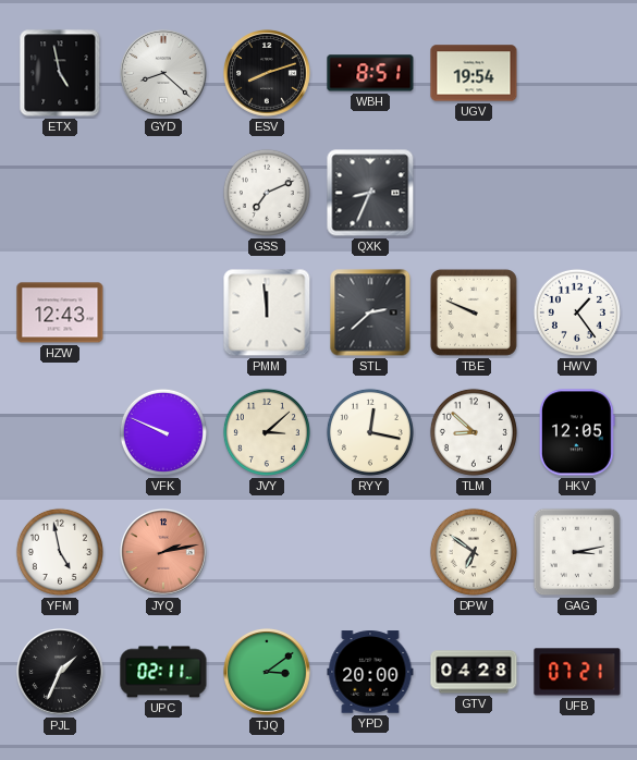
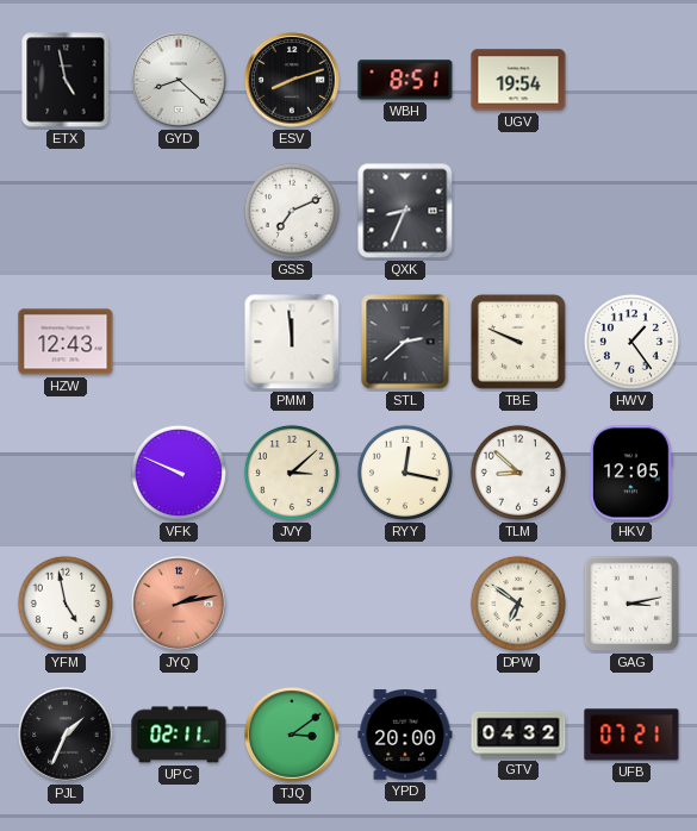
GTV: 04:28 -> 04:32 (518, 735)
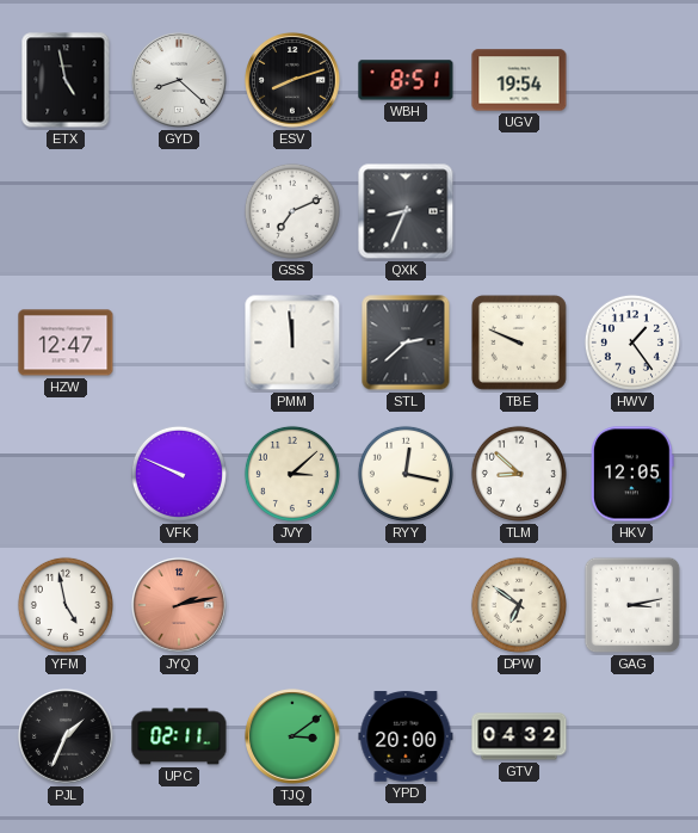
HZW: 12:43 -> 12:47 (66, 343)
UFB: 07:21 -> none (631, 735)
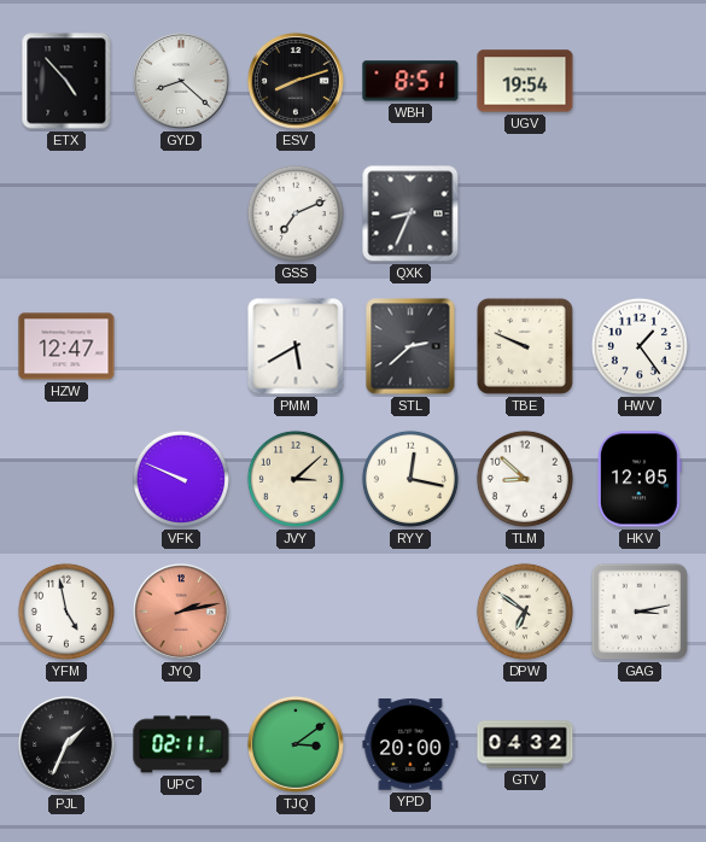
ETX: 4:58 -> 4:53 (66, 81)
PMM: 11:59 -> 5:40 (296, 346)
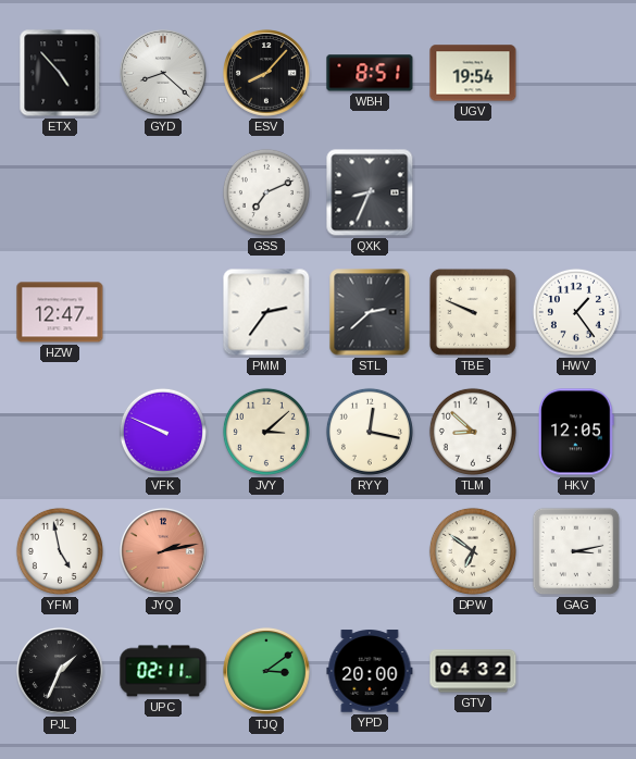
ESV: 8:12 -> 8:07 (267, 74)
PMM: 5:40 -> 2:36 (266, 312)
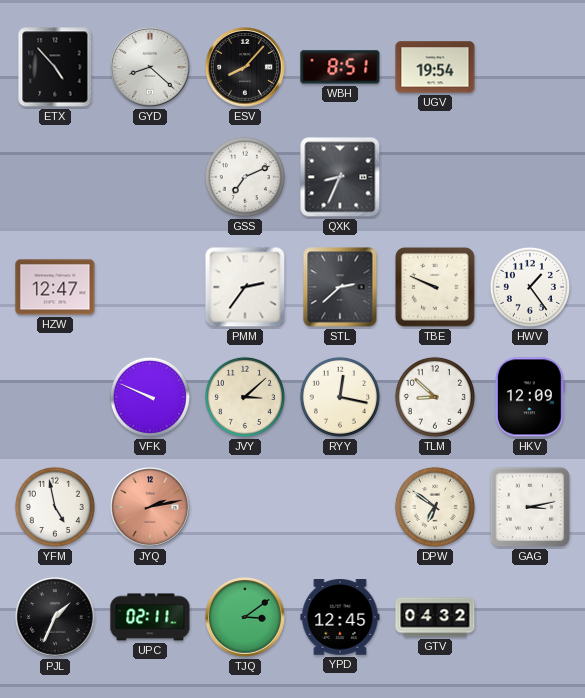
HKV: 12:05 -> 12:09 (530, 397)
YPD: 20:00 -> 12:45 (340, 617)
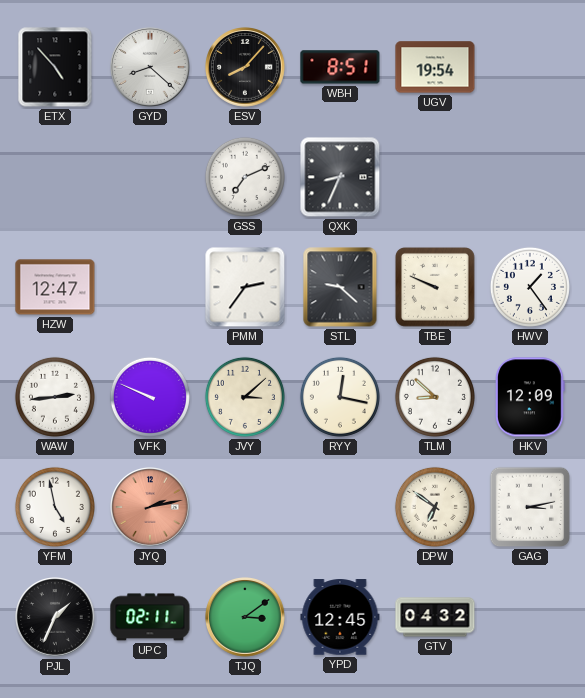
STL: 2:38 -> 9:22 (340, 287)
WAW: none -> 2:44 (55, 397)
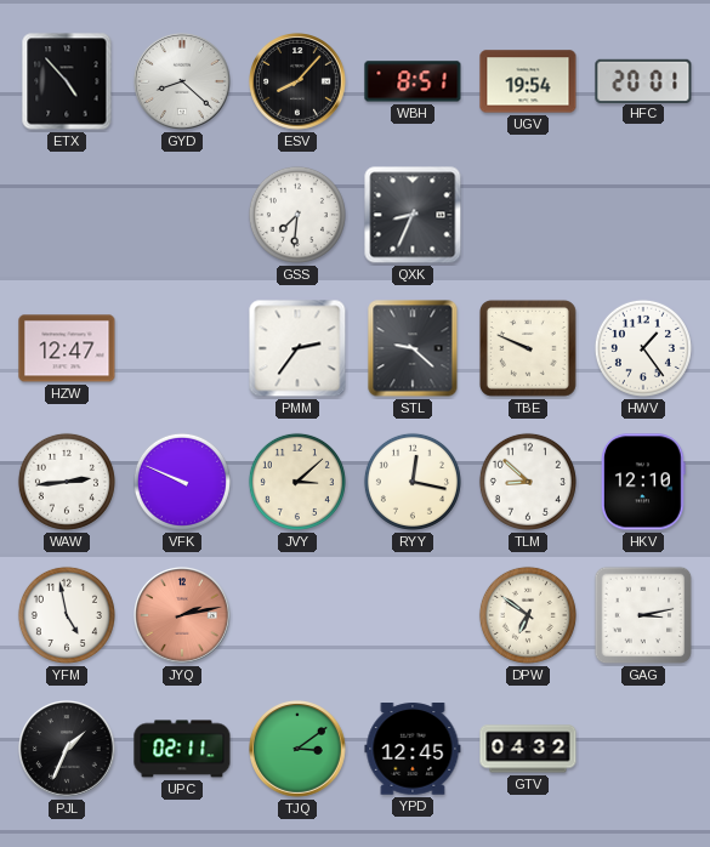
HFC: none -> 20:01 (643, 80)
GSS: 7:11 -> 7:31 (297, 215)
HKV: 12:09 -> 12:10 (643, 482)
